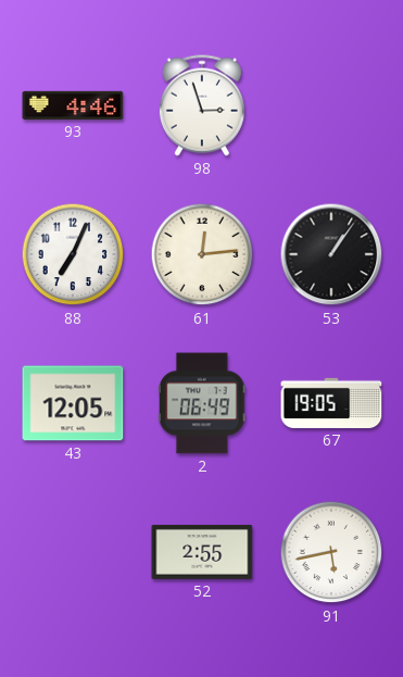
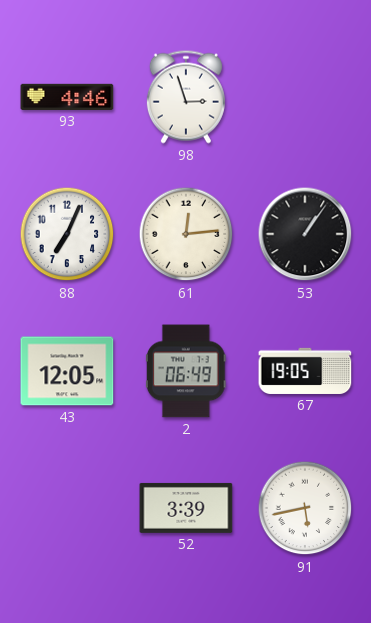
52: 2:55 -> 3:39 (186, 508)
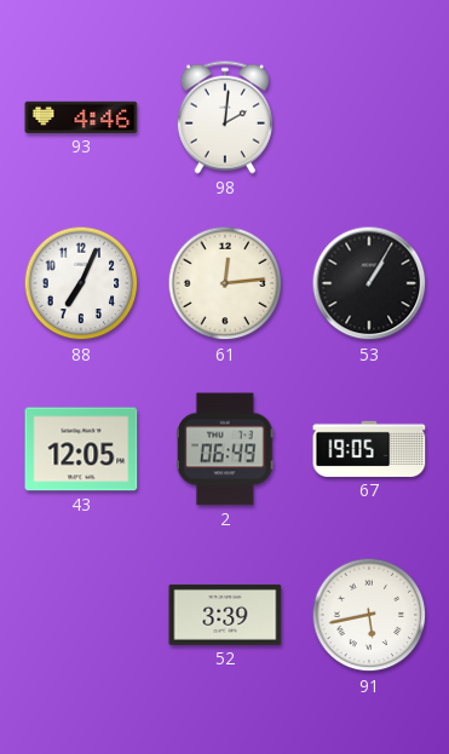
98: 2:57 -> 2:01 (225, 117)
53: 1:06 -> 1:05 (369, 283)
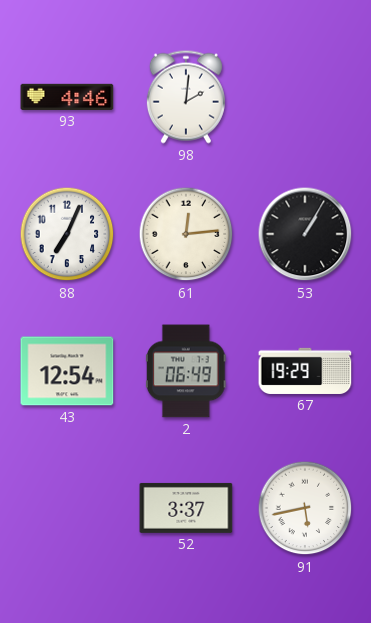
43: 12:05 -> 12:54 (67, 371)
67: 19:05 -> 19:29 (305, 371)
52: 3:39 -> 3:37 (186, 508)
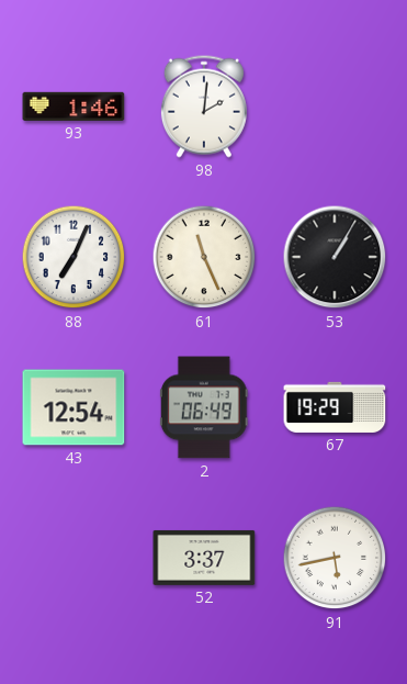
93: 4:46 -> 1:46 (74, 106)
61: 12:14 -> 11:26 (204, 257)
